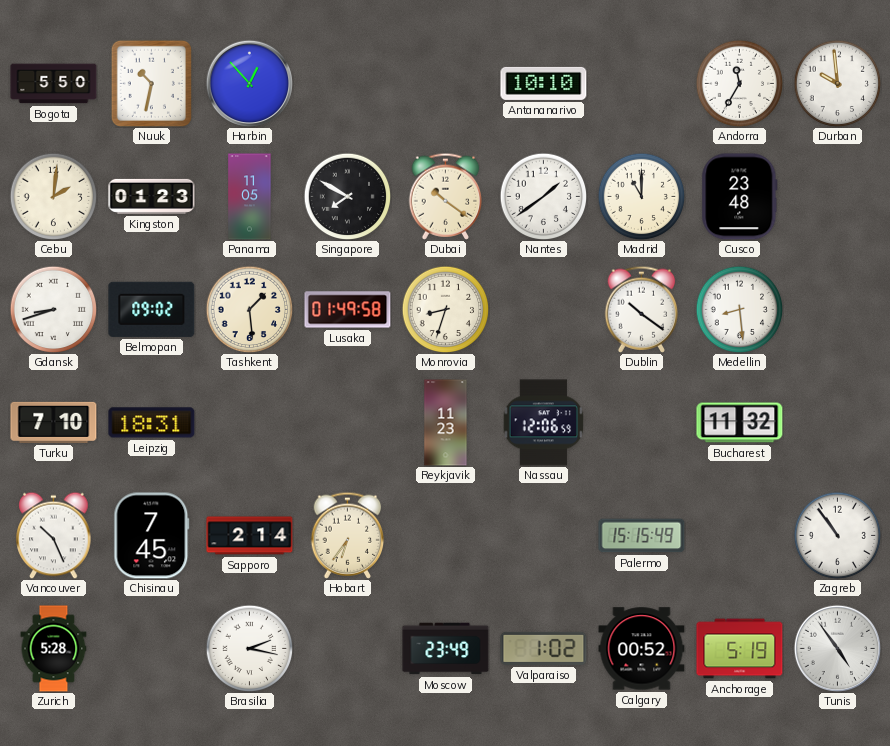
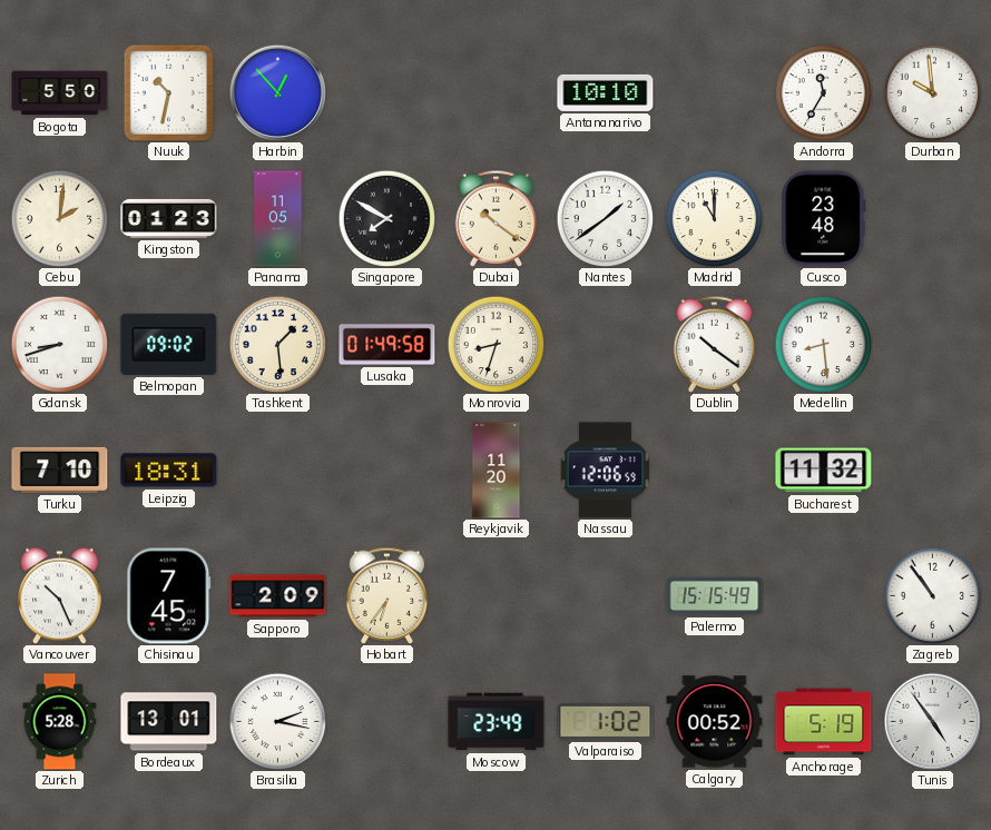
Reykjavik: 11:23 -> 11:20 (497, 471)
Sapporo: 2:14 -> 2:09 (278, 596)
Bordeaux: none -> 13:01 (169, 722)
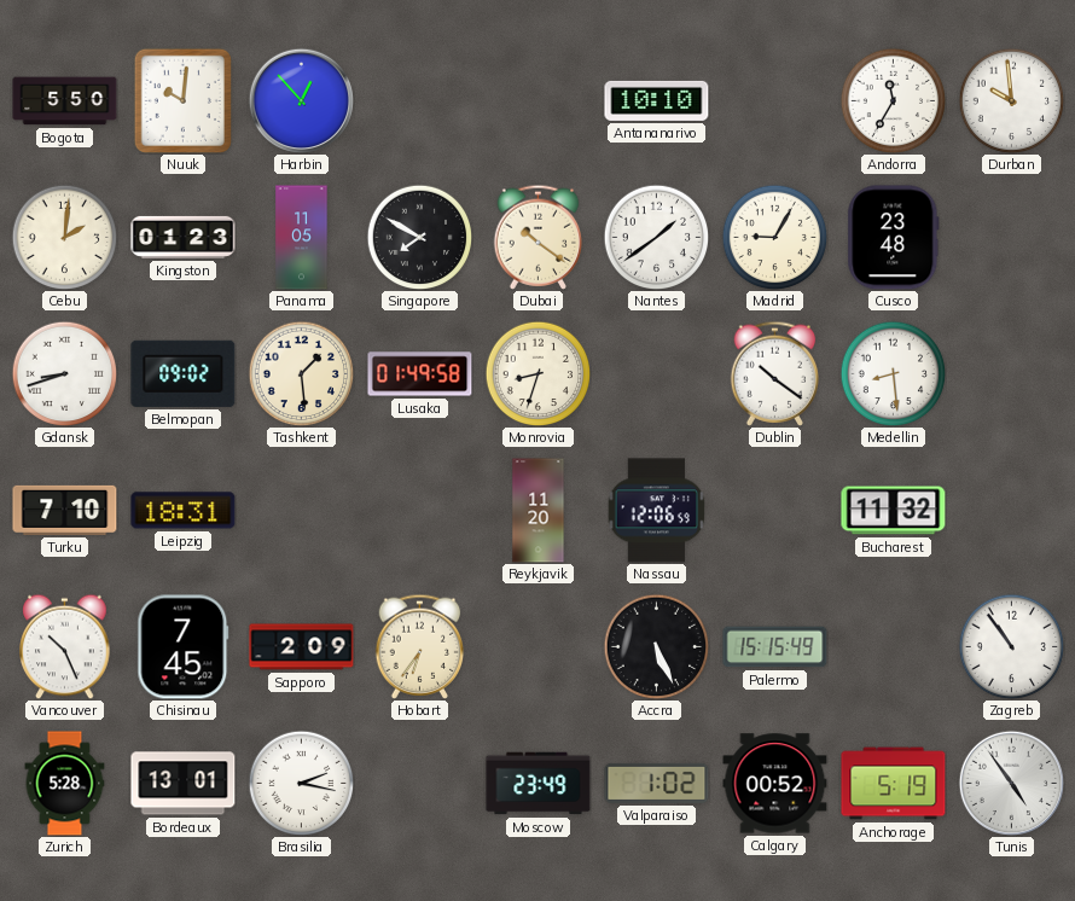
Nuuk: 10:32 -> 10:01 (182, 100)
Madrid: 11:00 -> 9:05 (774, 237)
Accra: none -> 5:26 (656, 646)
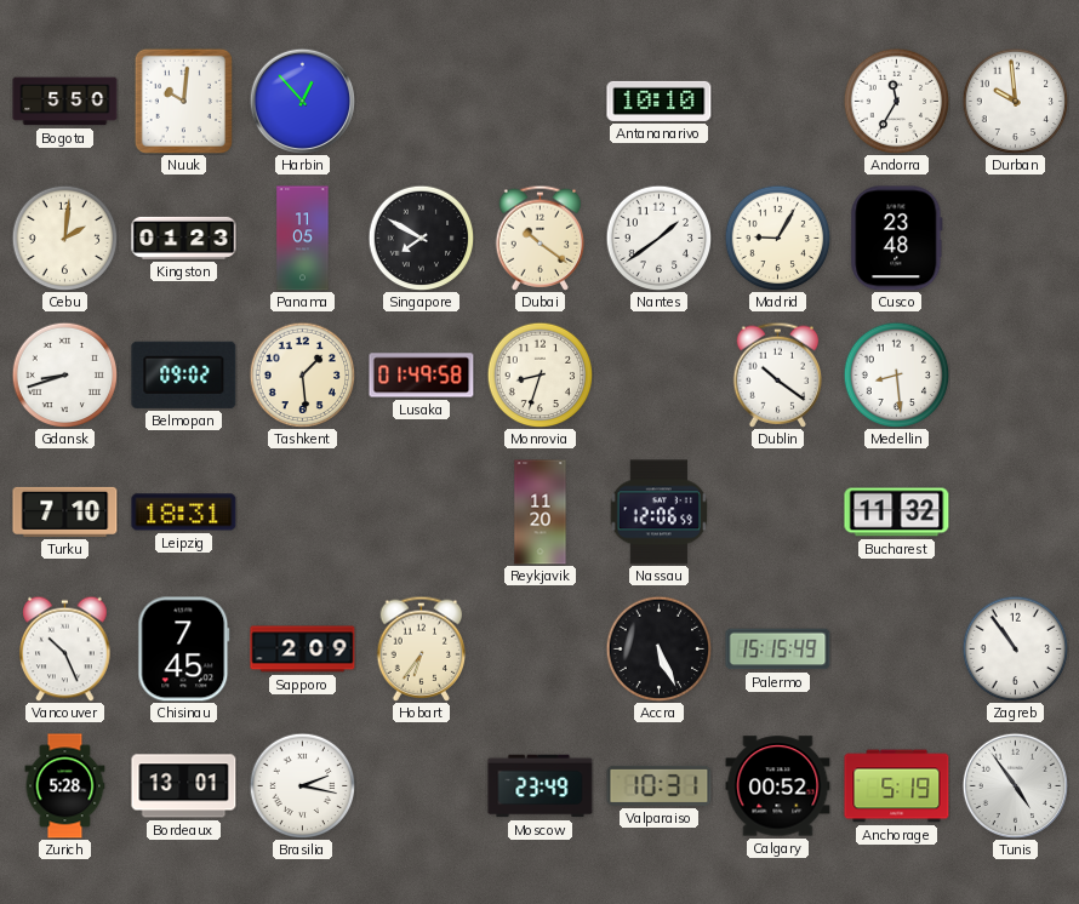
Valparaiso: 1:02 -> 10:31 (660, 785)
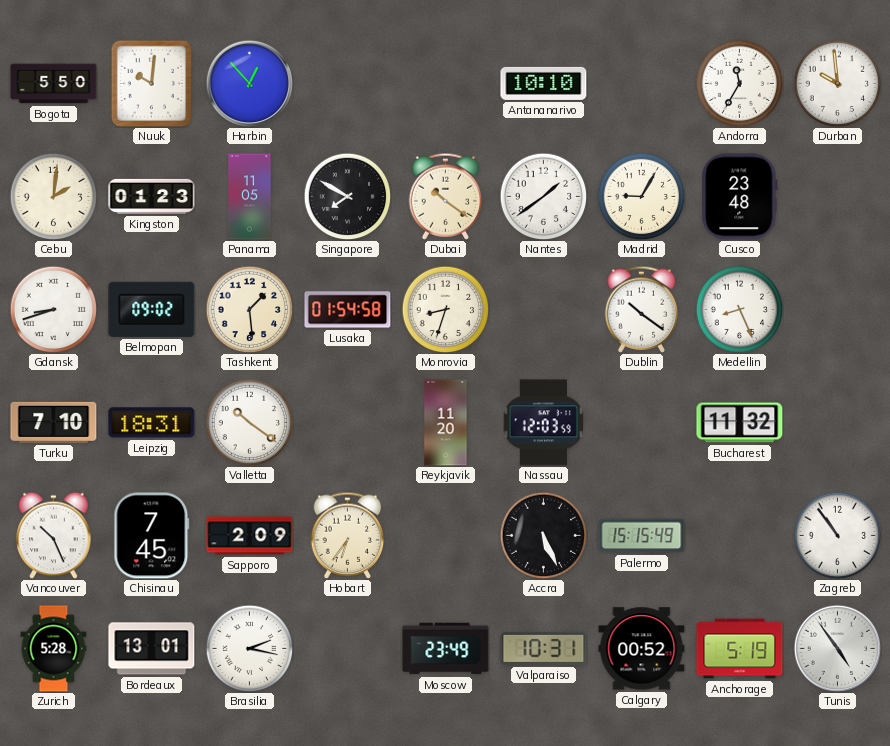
Lusaka: 01:49 -> 01:54 (348, 310)
Medellin: 8:29 -> 8:26 (739, 309)
Valletta: none -> 10:21 (249, 422)
Nassau: 12:06 -> 12:03 (544, 423)
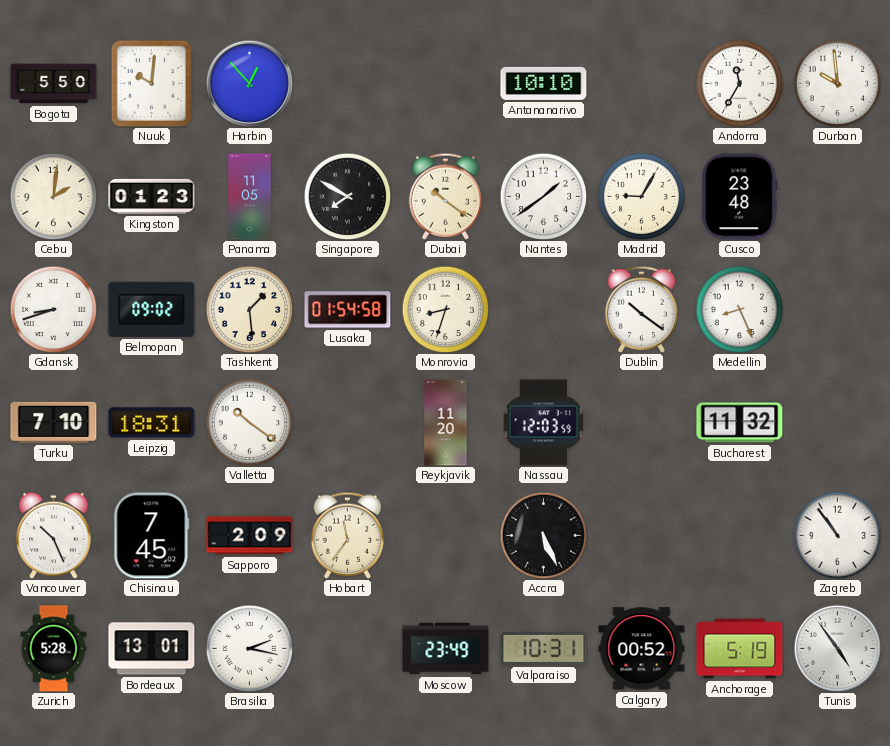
Hobart: 6:36 -> 11:36 (348, 535)
Palermo: 15:15 -> none (642, 536)
